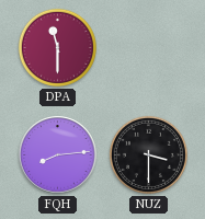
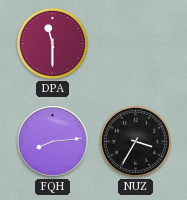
NUZ: 3:30 -> 3:35 (135, 141)
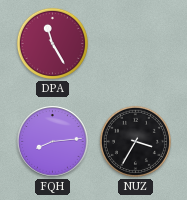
DPA: 11:30 -> 11:25 (52, 43)
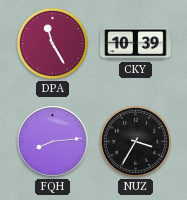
CKY: none -> 10:39 (136, 44)
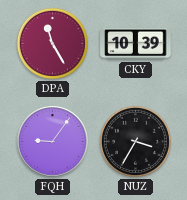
FQH: 8:14 -> 9:06 (53, 142)
